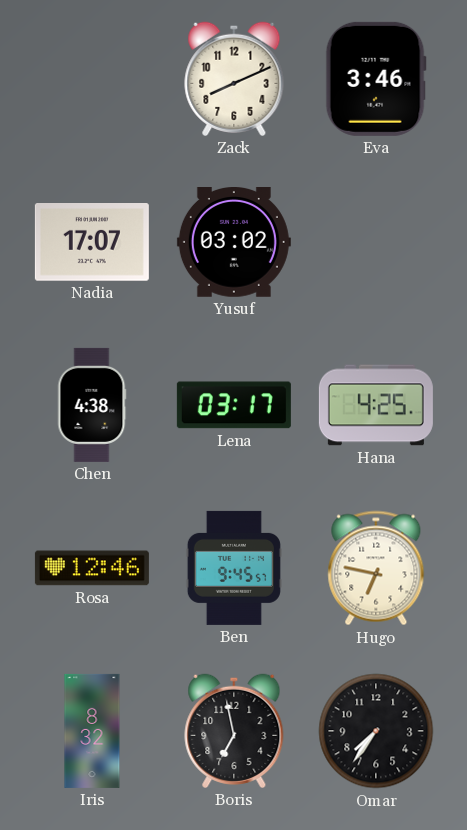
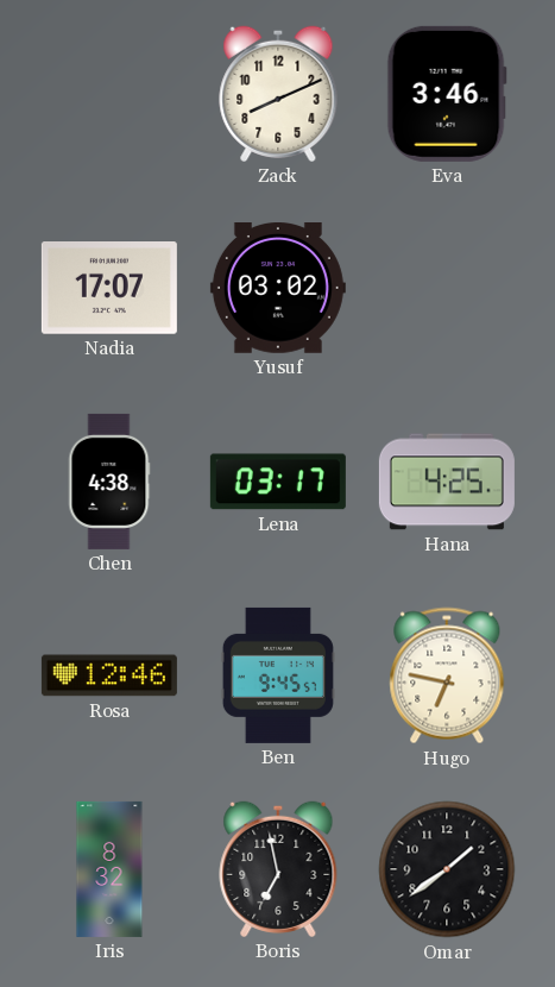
Omar: 7:36 -> 1:39 (447, 869)
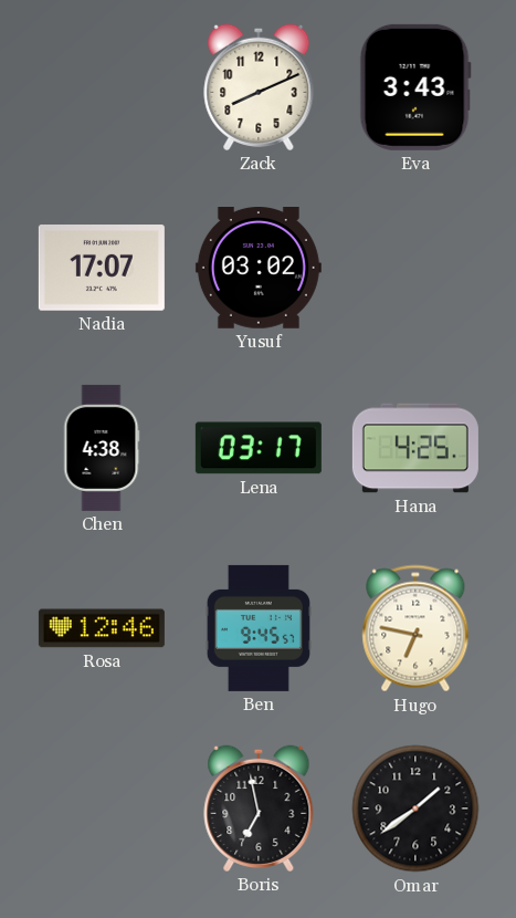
Eva: 3:46 -> 3:43 (415, 87)
Iris: 8:32 -> none (109, 869)
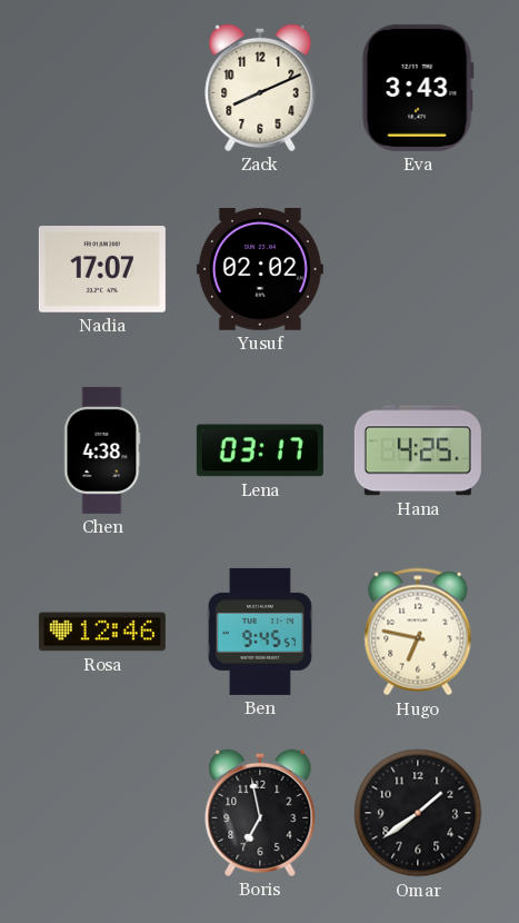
Yusuf: 03:02 -> 02:02 (260, 270)
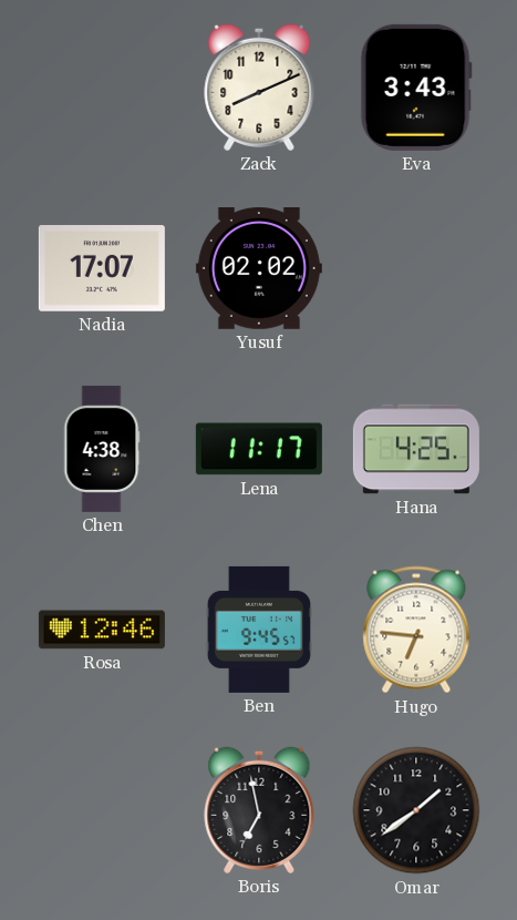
Lena: 03:17 -> 11:17 (259, 449)
Hugo: 6:47 -> 6:46 (416, 630)
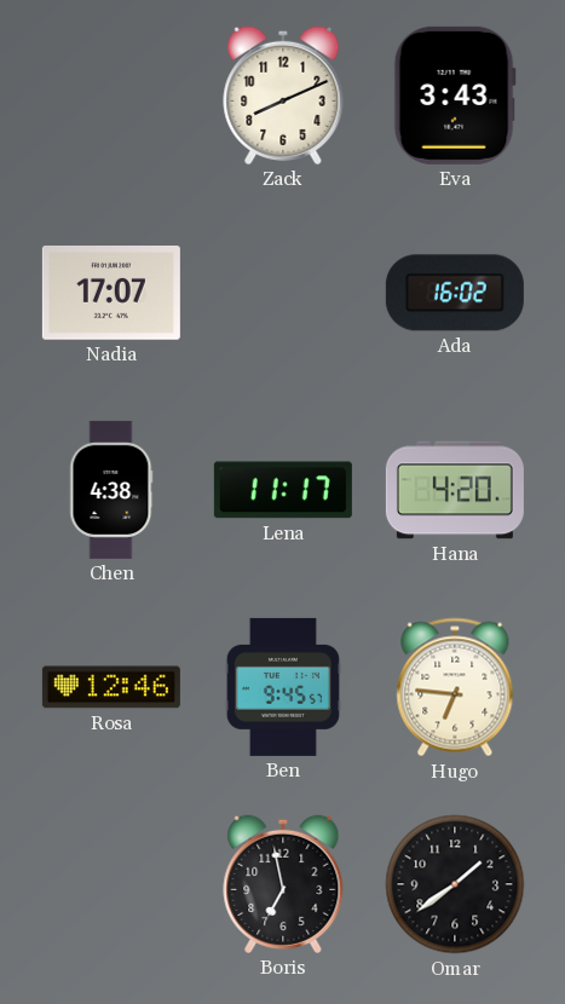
Yusuf: 02:02 -> none (259, 269)
Ada: none -> 16:02 (455, 293)
Hana: 4:25 -> 4:20 (455, 490)
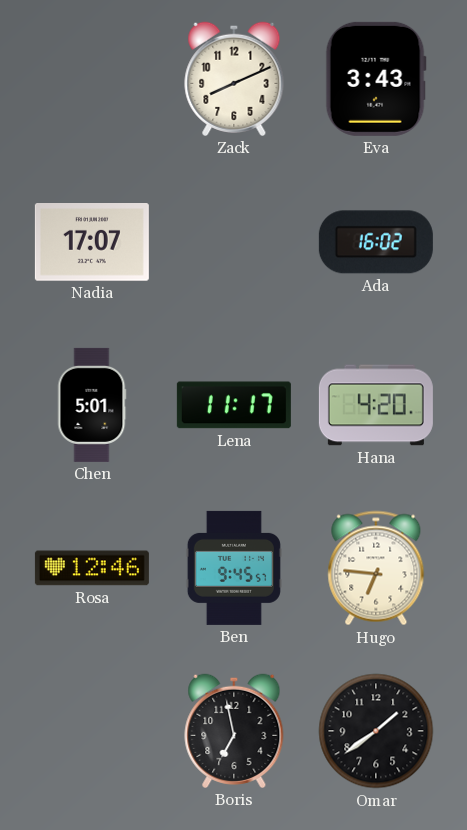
Chen: 4:38 -> 5:01 (92, 405)
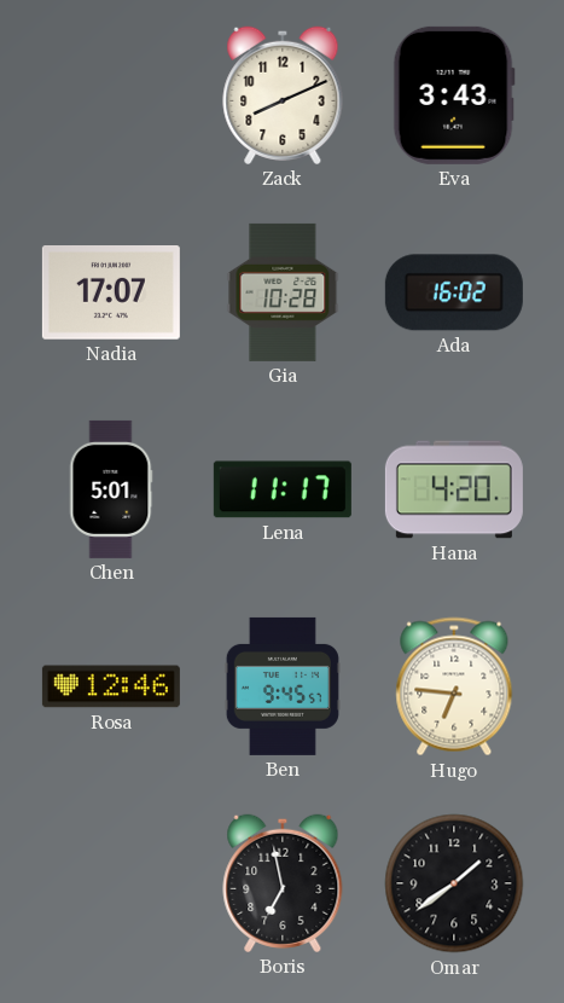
Gia: none -> 10:28 (283, 292)
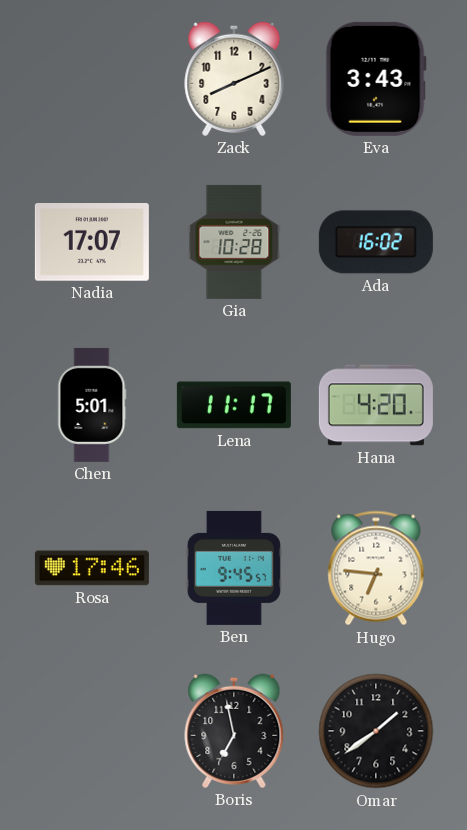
Rosa: 12:46 -> 17:46 (92, 568)
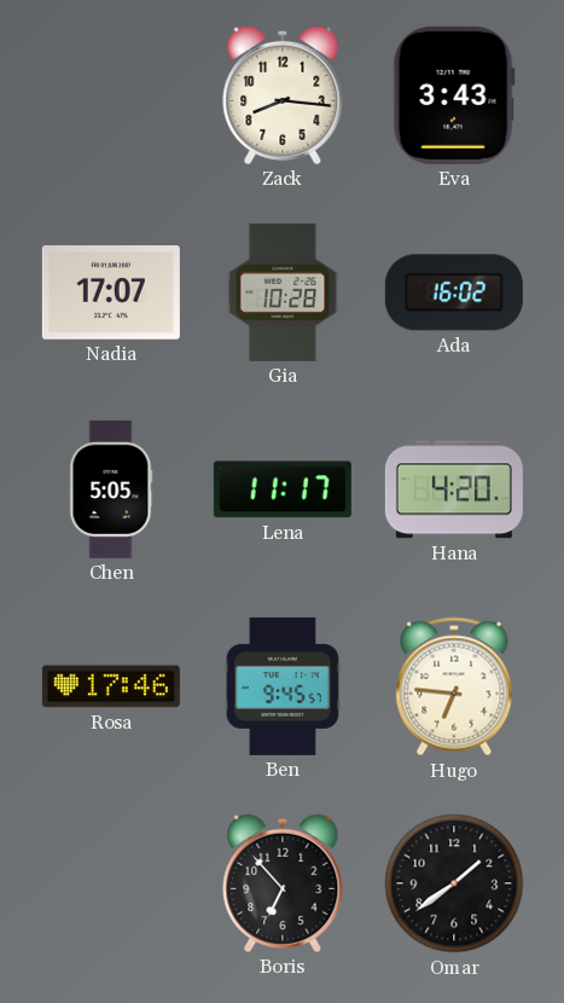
Zack: 8:11 -> 8:16 (283, 95)
Chen: 5:01 -> 5:05 (111, 489)
Boris: 6:58 -> 6:53 (283, 883)
